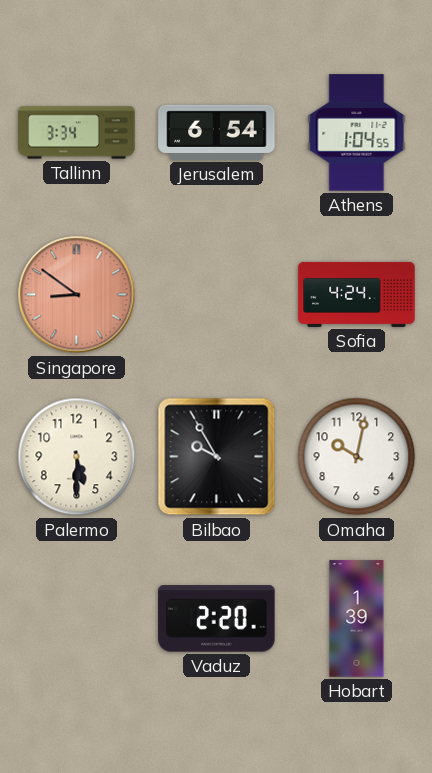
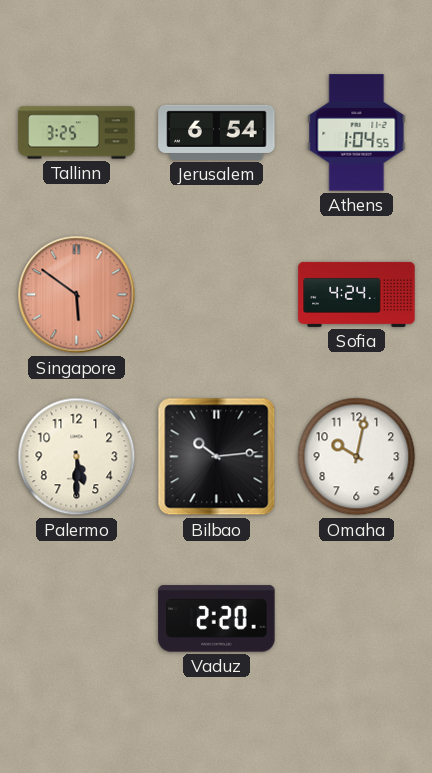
Tallinn: 3:34 -> 3:25 (77, 133)
Singapore: 8:51 -> 5:51 (77, 295)
Bilbao: 9:55 -> 10:14 (217, 457)
Hobart: 1:39 -> none (357, 619)
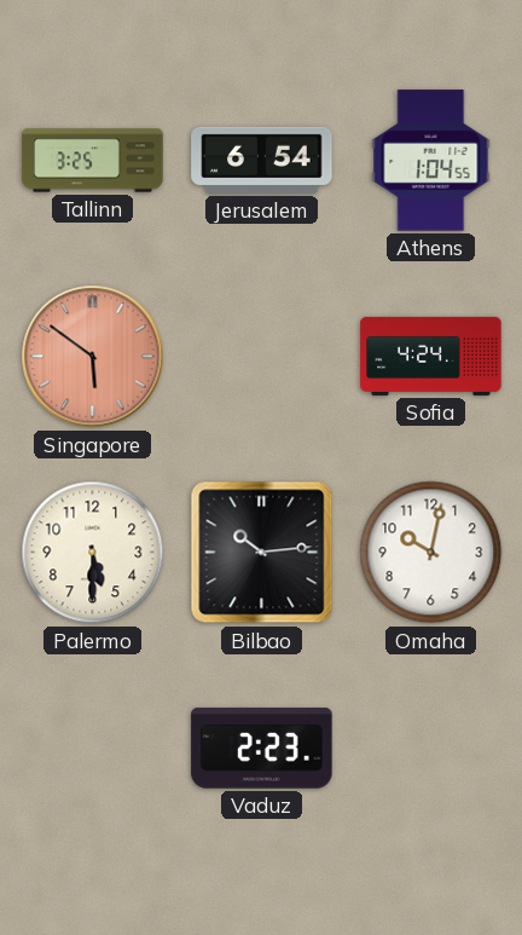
Vaduz: 2:20 -> 2:23 (262, 749)
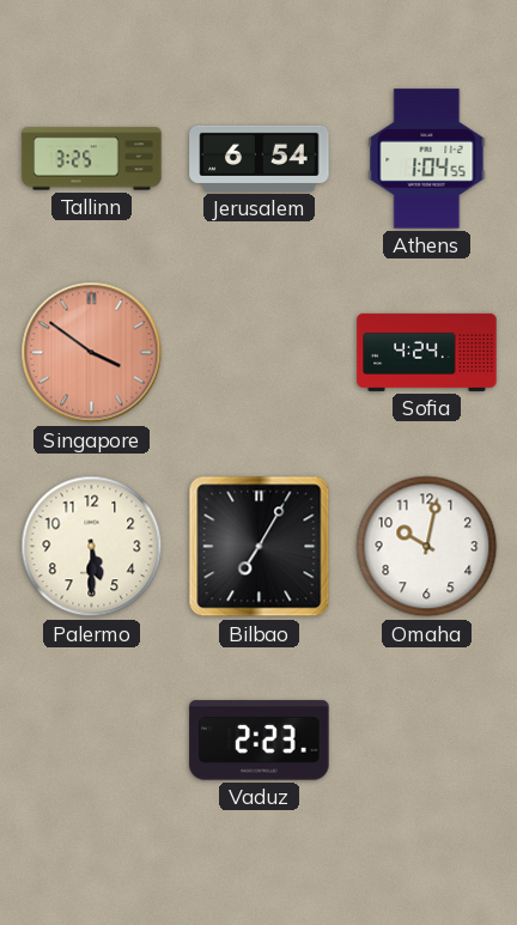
Singapore: 5:51 -> 3:51 (92, 353)
Bilbao: 10:14 -> 7:05 (260, 547)
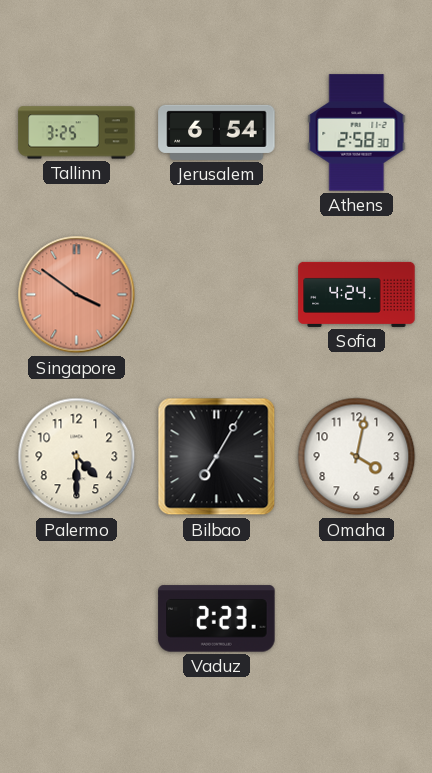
Athens: 1:04 -> 2:58 (357, 133)
Palermo: 5:30 -> 4:30 (77, 457)
Omaha: 10:02 -> 4:02 (357, 457)
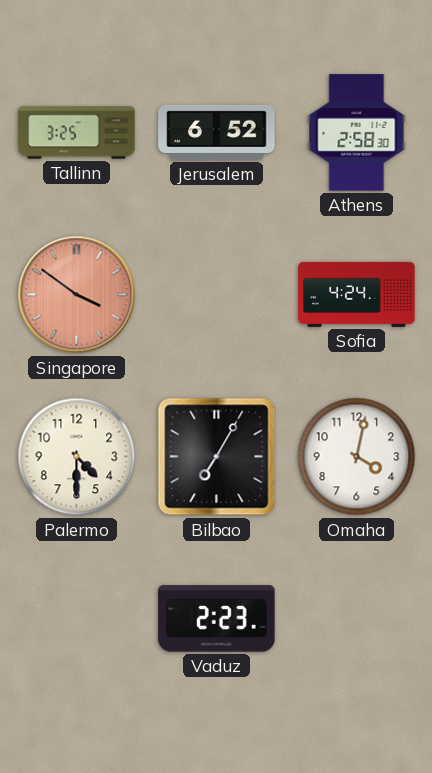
Jerusalem: 6:54 -> 6:52 (217, 132)
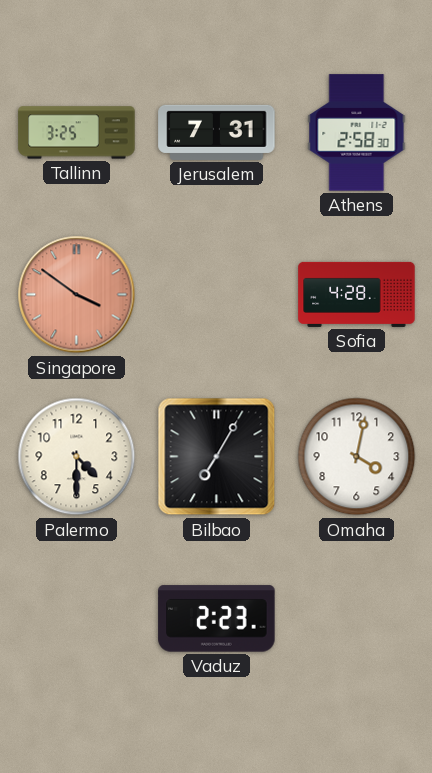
Jerusalem: 6:52 -> 7:31 (217, 132)
Sofia: 4:24 -> 4:28 (357, 294)
